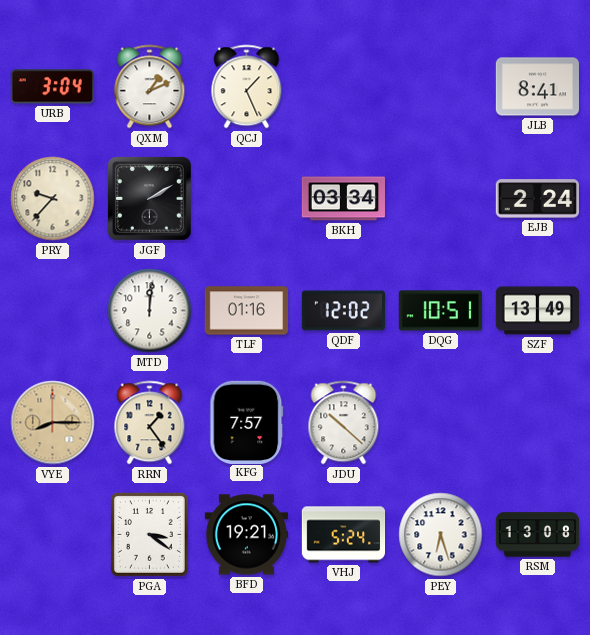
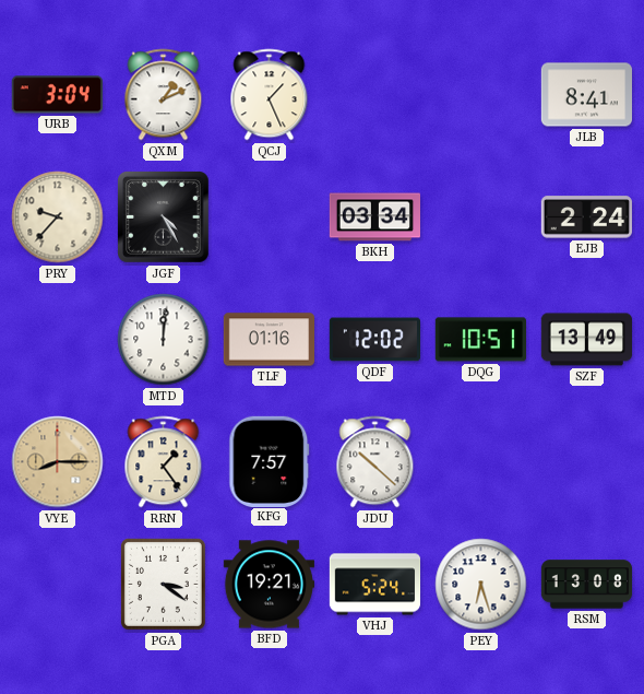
JGF: 2:10 -> 4:25 (164, 217)
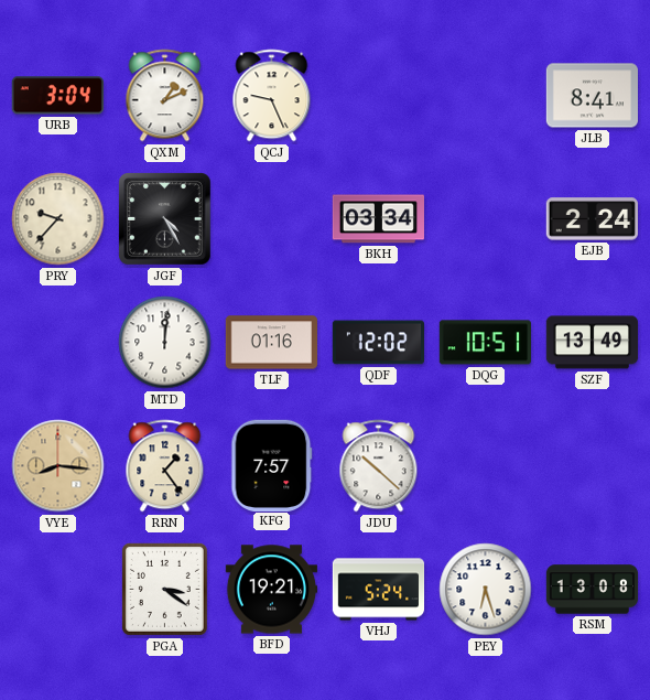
QCJ: 1:26 -> 9:26 (272, 96)
VYE: 8:15 -> 8:16 (58, 466)
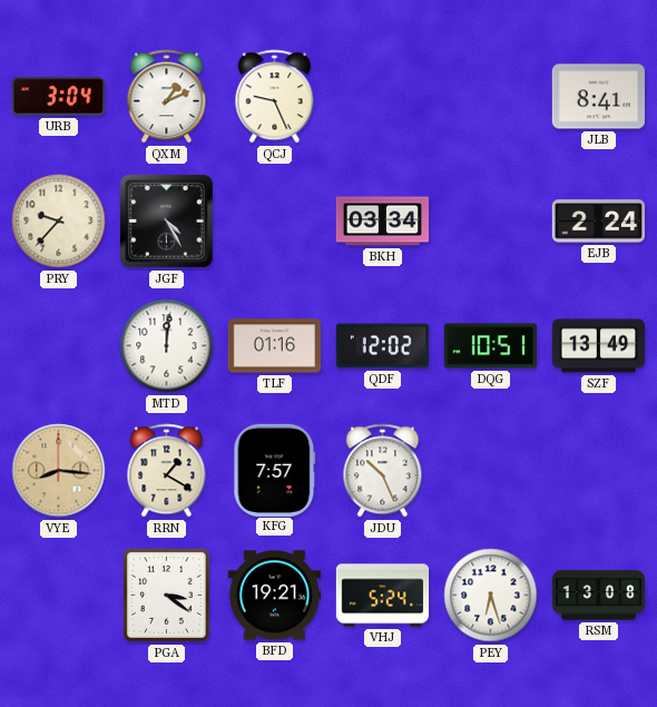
RRN: 1:24 -> 1:20 (167, 471)
JDU: 10:22 -> 10:26 (383, 471)
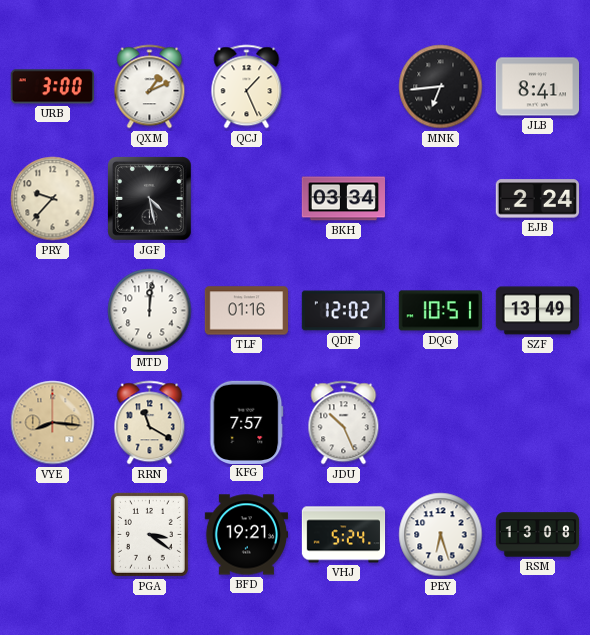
URB: 3:04 -> 3:00 (52, 87)
QCJ: 9:26 -> 1:26 (247, 87)
MNK: none -> 6:44 (441, 87)
JGF: 4:25 -> 4:28 (150, 199)
RRN: 1:20 -> 11:20 (150, 423)
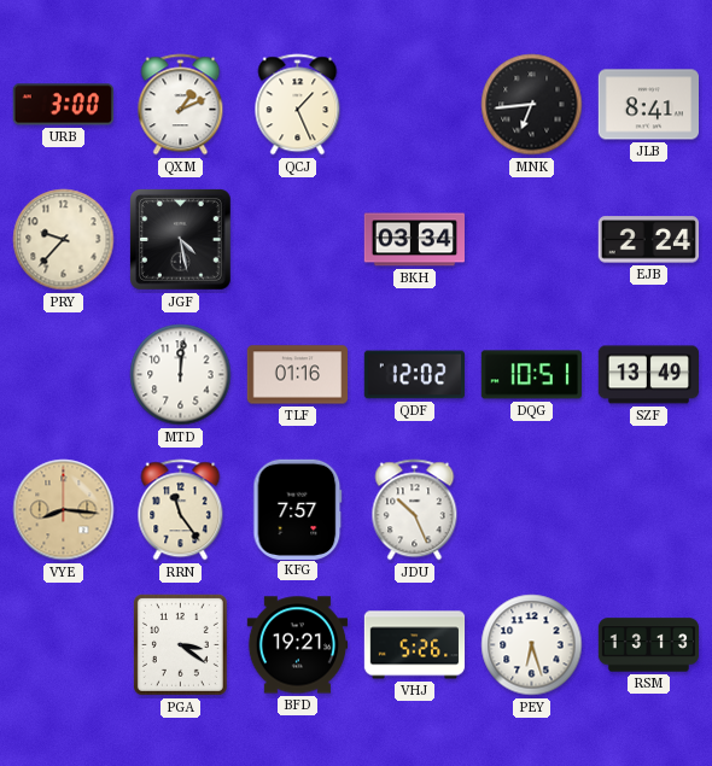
RRN: 11:20 -> 11:24 (181, 510)
VHJ: 5:24 -> 5:26 (415, 645)
RSM: 13:08 -> 13:13 (649, 645)
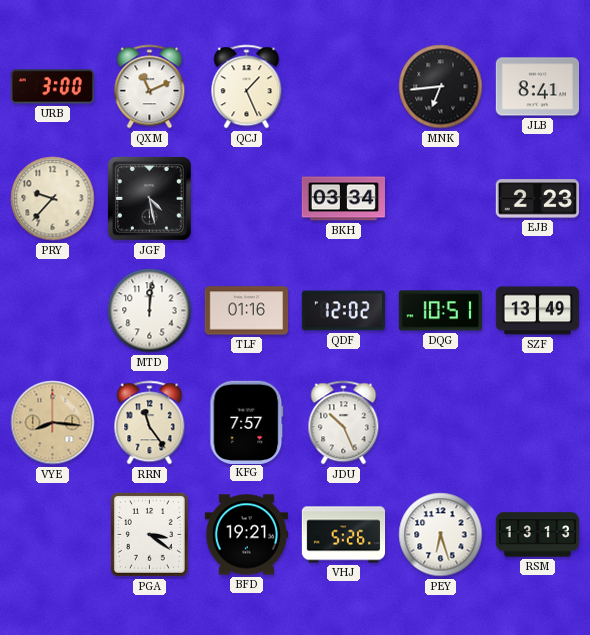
QXM: 1:11 -> 11:11 (150, 87)
EJB: 2:24 -> 2:23 (537, 199)
